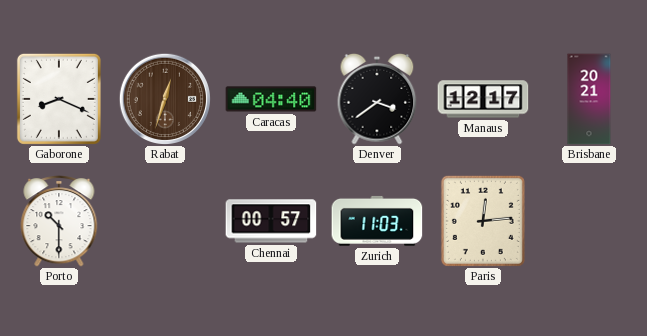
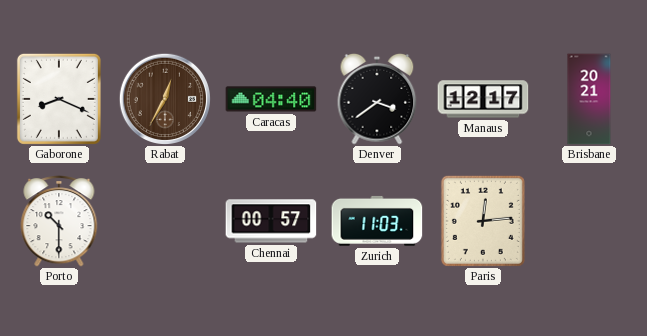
Rabat: 12:33 -> 12:35 (164, 98)
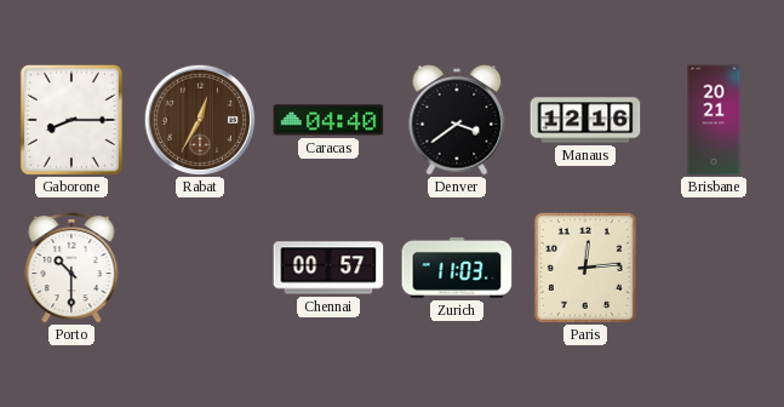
Gaborone: 8:19 -> 8:15 (71, 120)
Manaus: 12:17 -> 12:16 (585, 120)
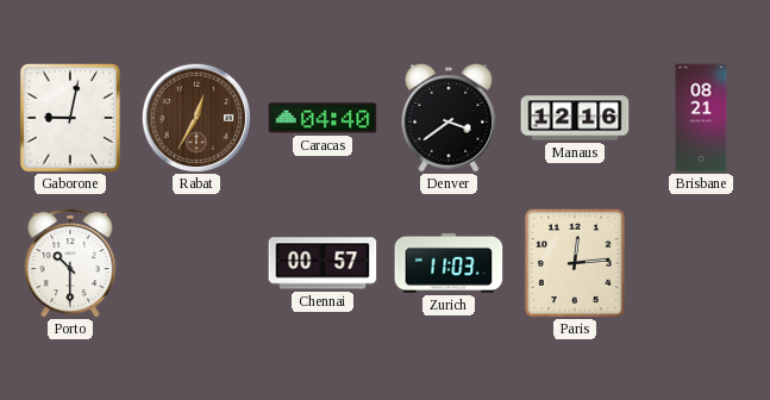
Gaborone: 8:15 -> 9:02 (70, 118)
Brisbane: 20:21 -> 08:21 (701, 118)
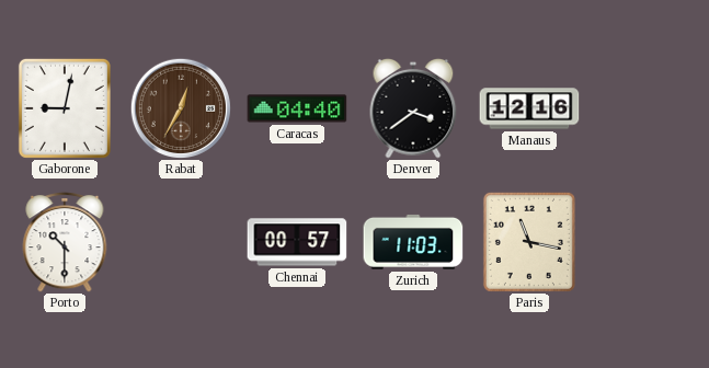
Brisbane: 08:21 -> none (701, 118)
Paris: 12:14 -> 11:17 (529, 242)
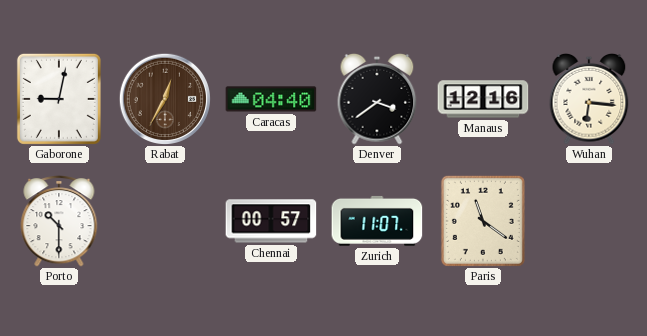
Wuhan: none -> 6:16 (589, 99)
Zurich: 11:03 -> 11:07 (377, 221)
Paris: 11:17 -> 11:21 (483, 221)
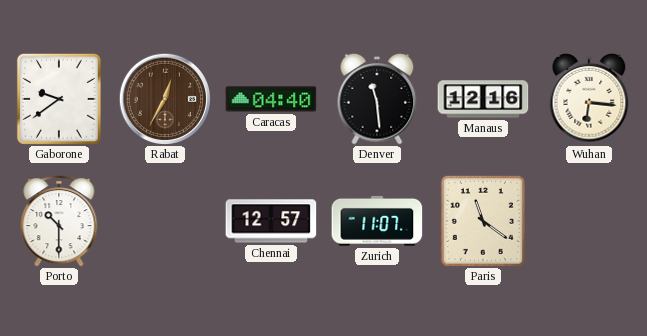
Gaborone: 9:02 -> 9:39 (59, 99)
Denver: 3:39 -> 11:29 (377, 99)
Chennai: 00:57 -> 12:57 (271, 221)
